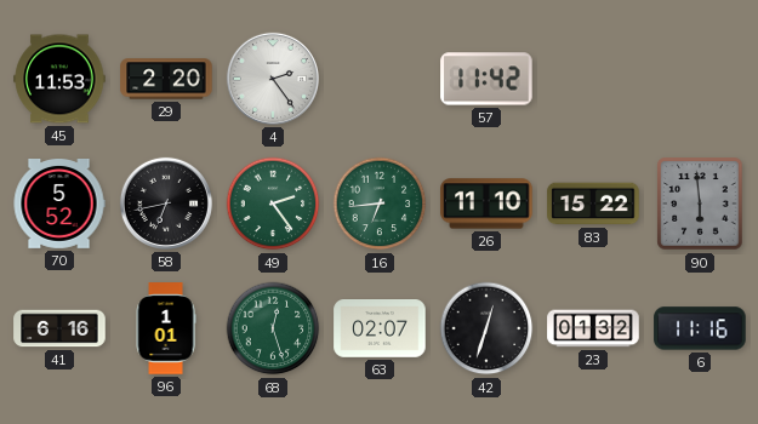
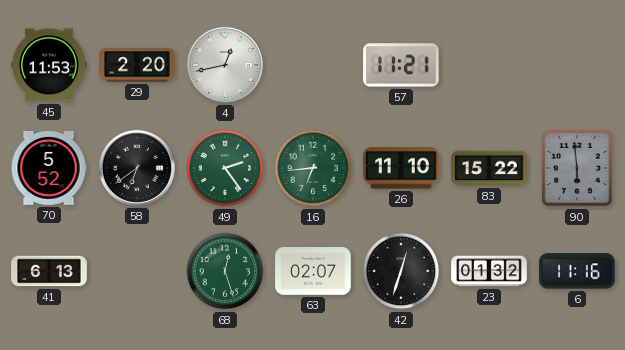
4: 2:24 -> 12:43 (225, 65)
57: 11:42 -> 11:21 (401, 65)
58: 6:43 -> 6:39 (137, 168)
41: 6:16 -> 6:13 (49, 271)
96: 1:01 -> none (166, 328)
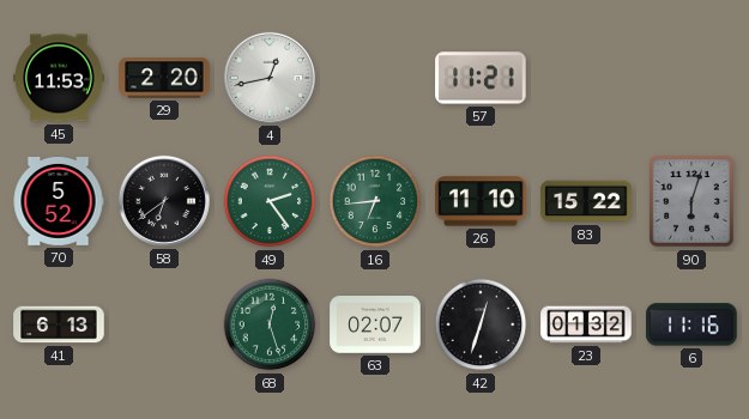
90: 5:59 -> 6:03 (691, 201)
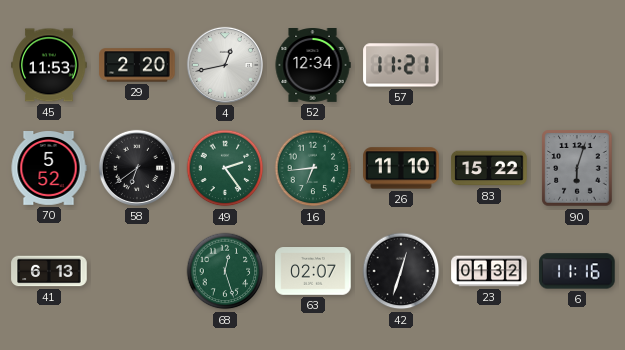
52: none -> 12:34 (313, 66)
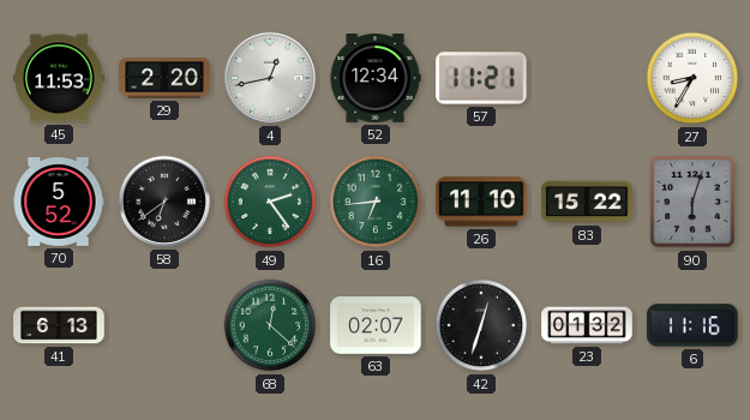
27: none -> 8:35 (692, 78)
68: 12:27 -> 12:22 (270, 325)
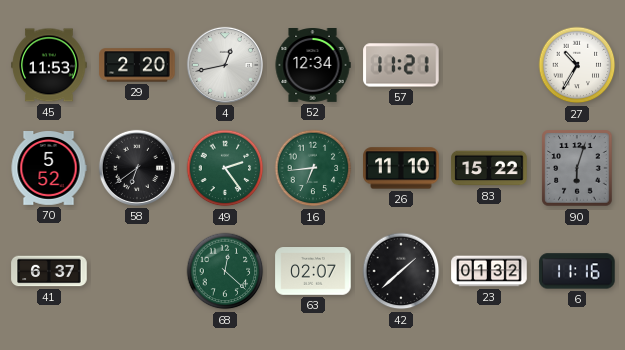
27: 8:35 -> 10:35 (577, 65)
41: 6:13 -> 6:37 (49, 271)
42: 12:33 -> 1:38 (401, 271)
